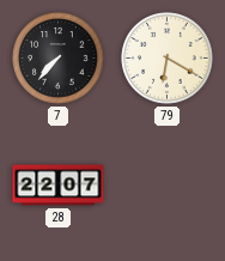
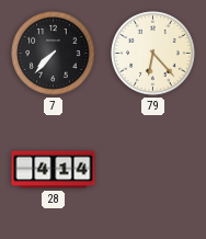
79: 6:20 -> 6:23 (153, 54)
28: 22:07 -> 4:14 (54, 170)
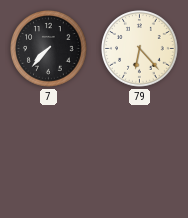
28: 4:14 -> none (54, 170)
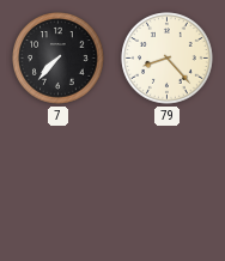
79: 6:23 -> 8:23 (168, 59)
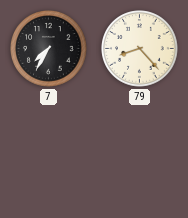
7: 7:37 -> 7:35 (49, 49)
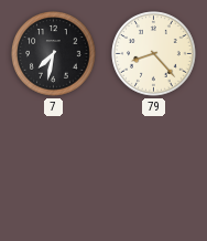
7: 7:35 -> 7:32 (54, 54)
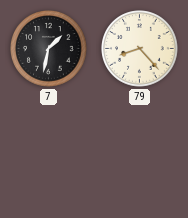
7: 7:32 -> 1:32 (49, 49)
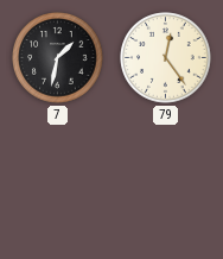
79: 8:23 -> 12:24 (166, 58)
